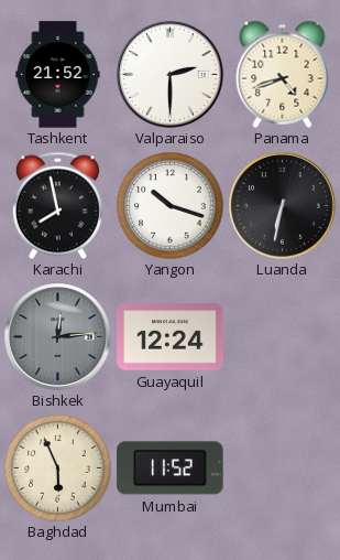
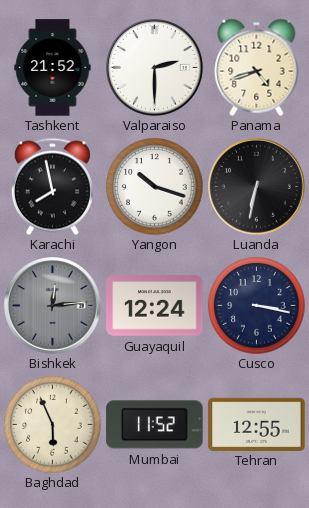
Cusco: none -> 3:17 (257, 306)
Tehran: none -> 12:55 (257, 424)
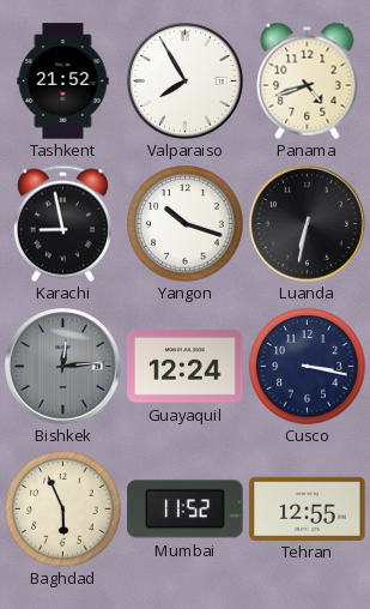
Valparaiso: 2:30 -> 7:55 (186, 82)
Karachi: 7:58 -> 8:58 (62, 223)
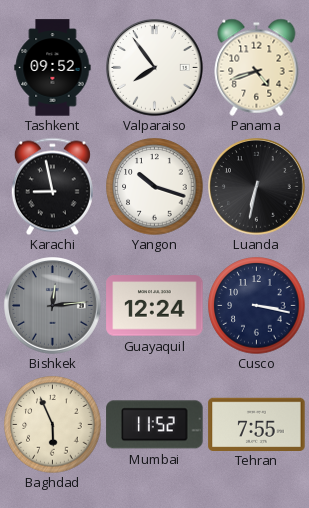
Tashkent: 21:52 -> 09:52 (53, 68)
Valparaiso: 7:55 -> 7:54 (155, 68)
Tehran: 12:55 -> 7:55 (257, 424)
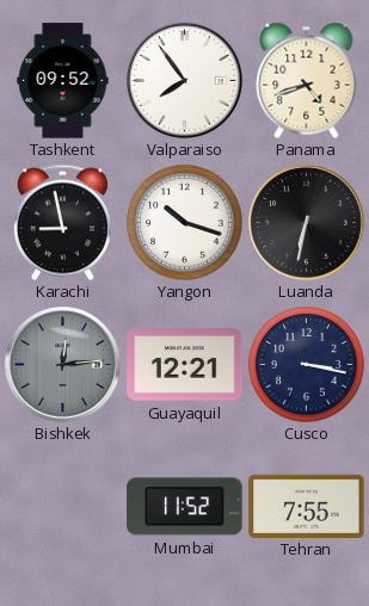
Guayaquil: 12:24 -> 12:21 (185, 365)
Baghdad: 5:56 -> none (53, 425)
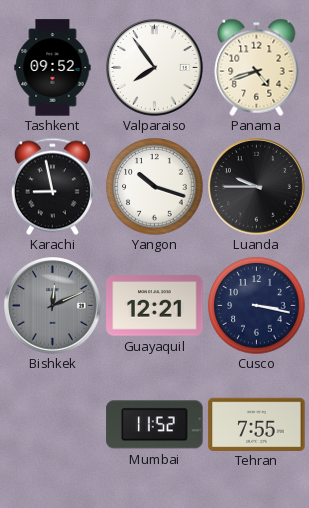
Luanda: 6:32 -> 9:45 (257, 187)
Bishkek: 12:14 -> 12:11 (53, 306)
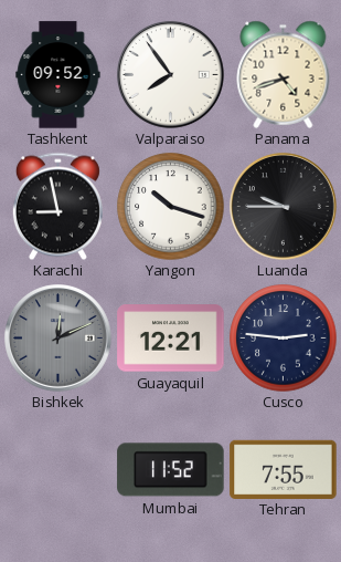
Cusco: 3:17 -> 2:46 (284, 339)
